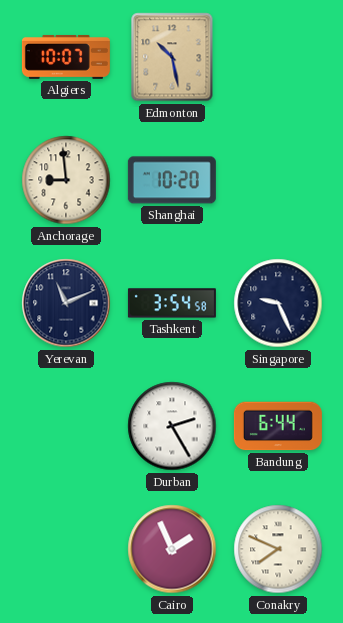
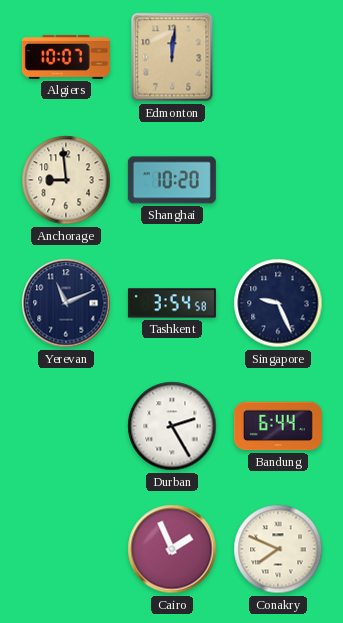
Edmonton: 10:28 -> 12:01 (172, 57)
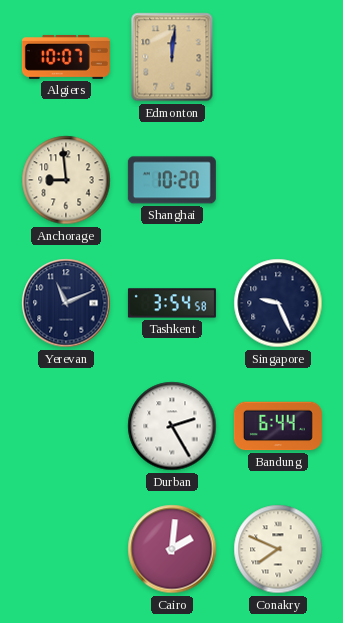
Cairo: 1:56 -> 2:01 (172, 549)
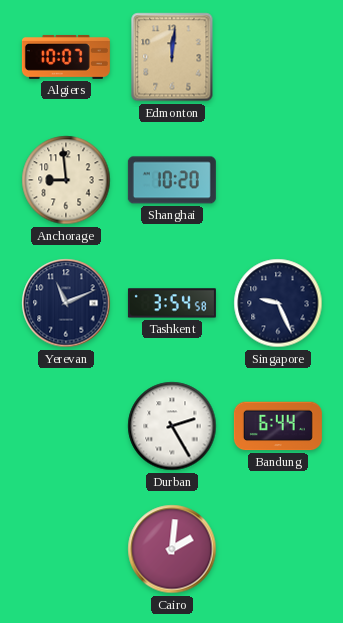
Conakry: 7:49 -> none (278, 549)
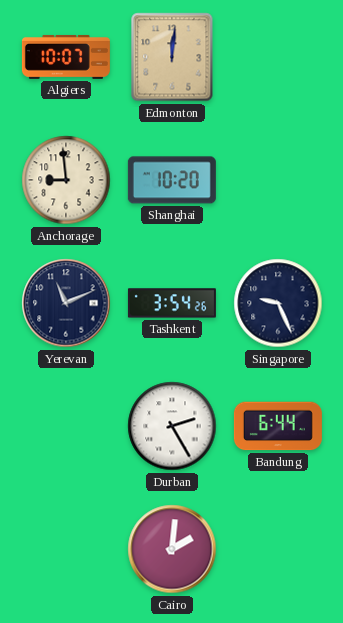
Tashkent: 3:54:58 -> 3:54:26 (172, 303)
